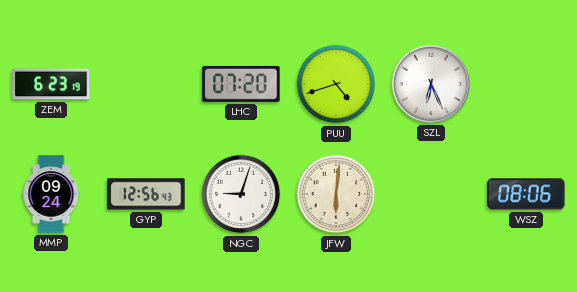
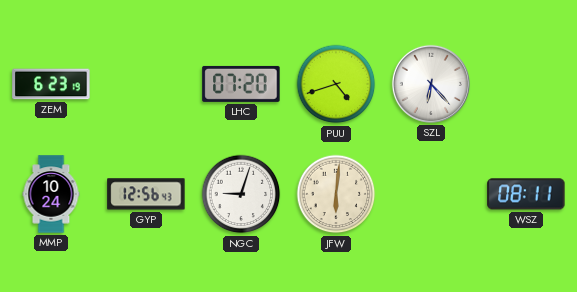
SZL: 6:26 -> 6:23 (431, 84)
MMP: 09:24 -> 10:24 (51, 194)
WSZ: 08:06 -> 08:11 (526, 194)
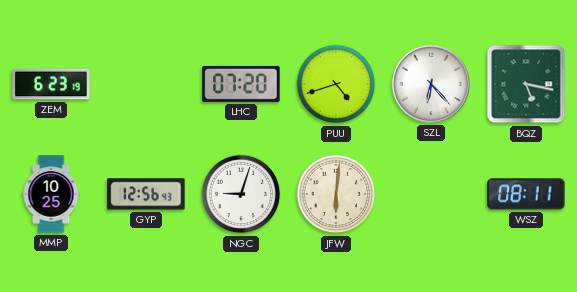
BQZ: none -> 5:17 (526, 84)
MMP: 10:24 -> 10:25 (51, 194)
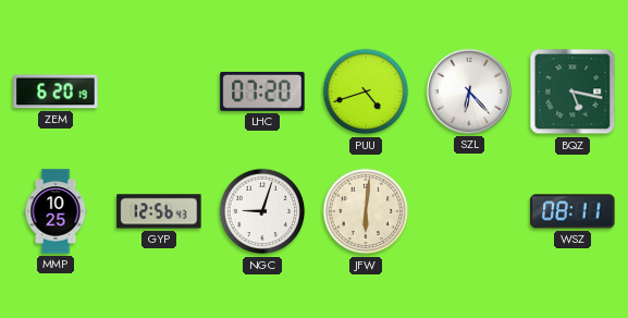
ZEM: 6:23 -> 6:20 (56, 91)
